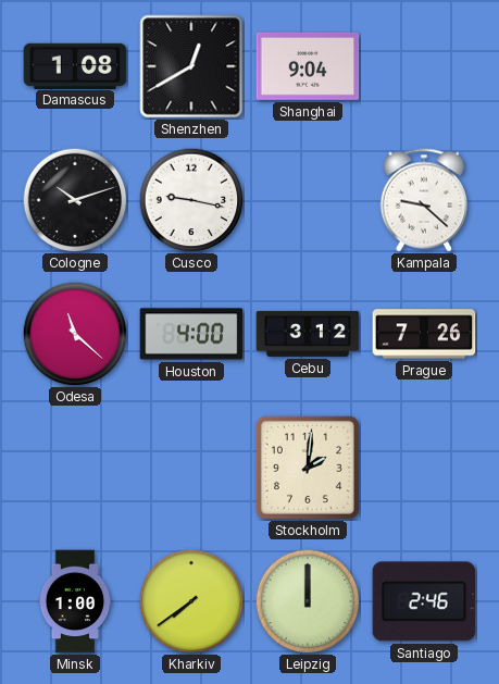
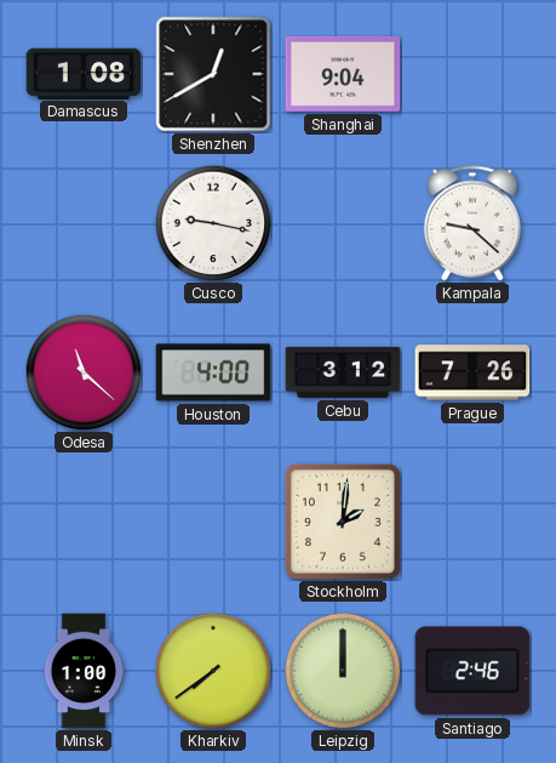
Cologne: 10:12 -> none (75, 200)
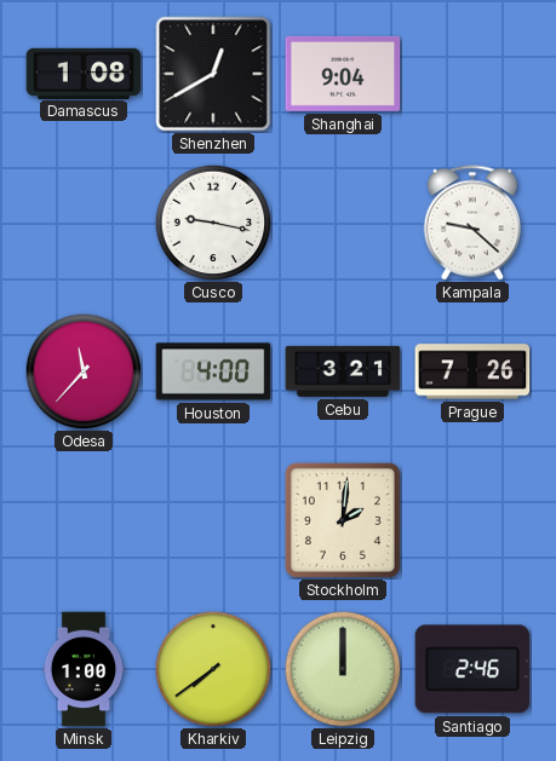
Odesa: 11:22 -> 11:37 (84, 371)
Cebu: 3:12 -> 3:21 (343, 371)
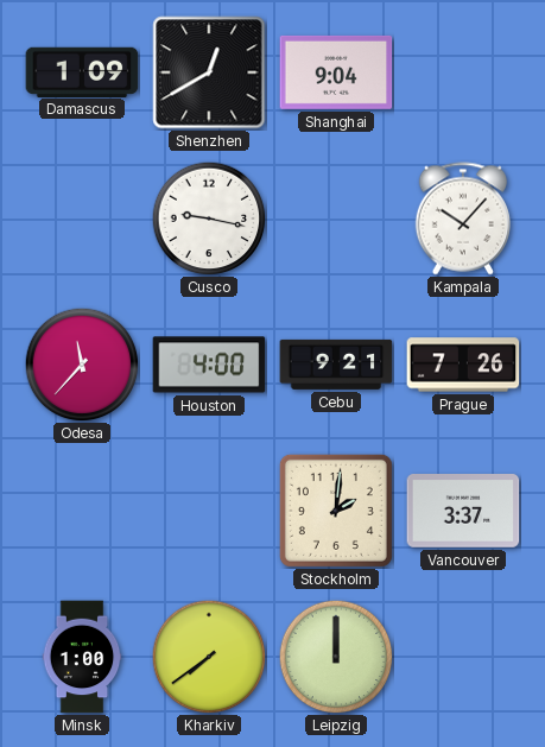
Damascus: 1:08 -> 1:09 (82, 71)
Kampala: 9:22 -> 10:07 (463, 219)
Cebu: 3:21 -> 9:21 (336, 365)
Vancouver: none -> 3:37 (463, 512)
Santiago: 2:46 -> none (472, 669)
